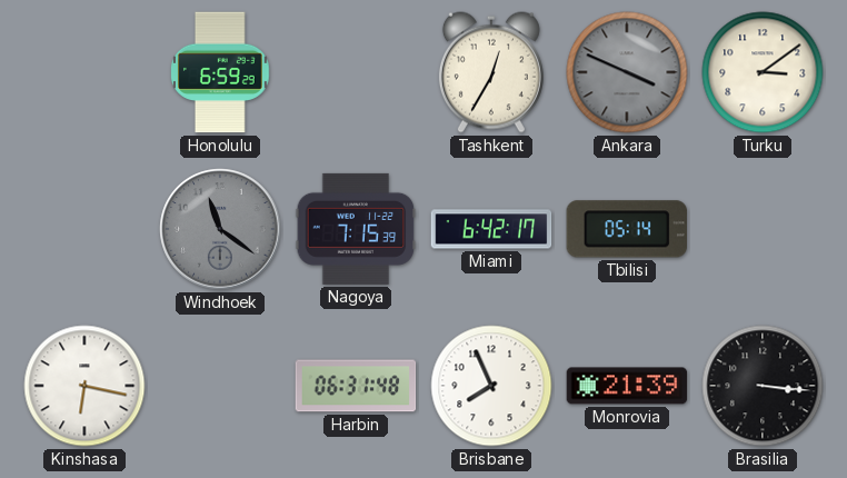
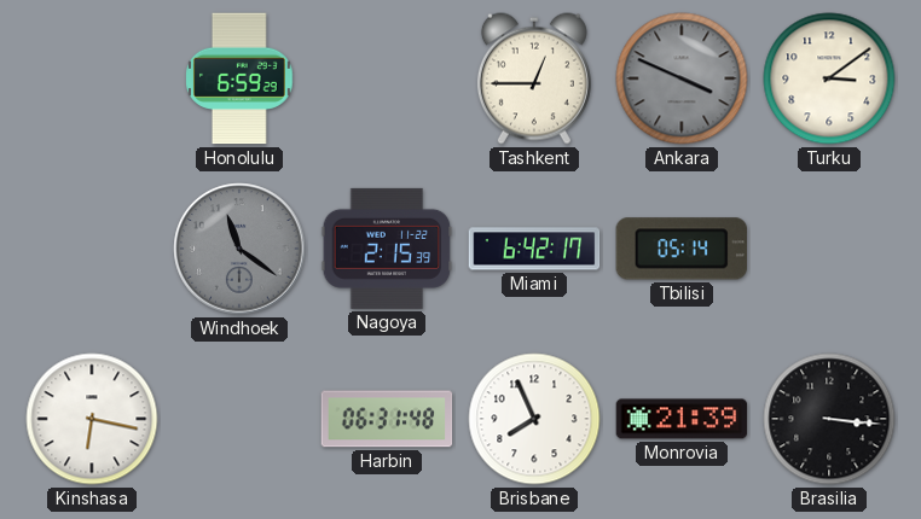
Tashkent: 12:35 -> 12:45 (534, 78)
Nagoya: 7:15 -> 2:15 (387, 249)
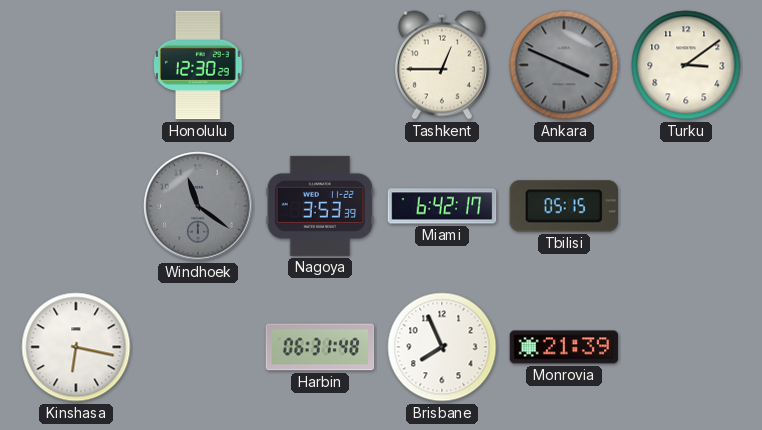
Honolulu: 6:59 -> 12:30 (199, 65)
Nagoya: 2:15 -> 3:53 (320, 206)
Tbilisi: 05:14 -> 05:15 (563, 206)
Brasilia: 3:16 -> none (829, 419)
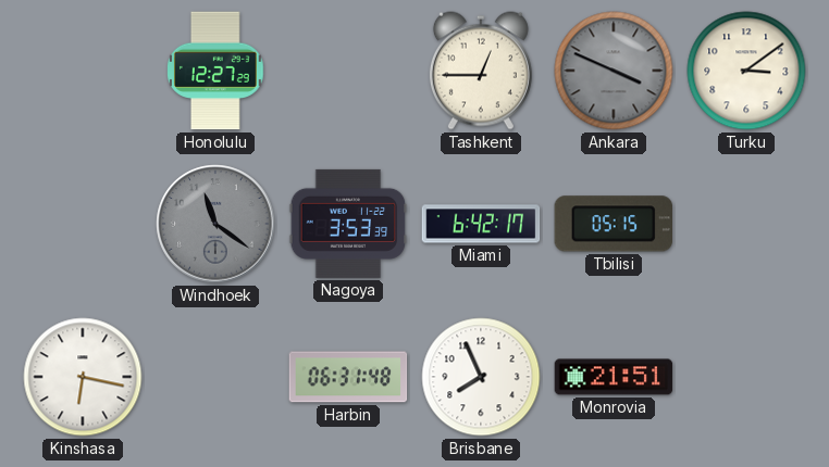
Honolulu: 12:30 -> 12:27 (216, 71)
Monrovia: 21:39 -> 21:51 (614, 377)
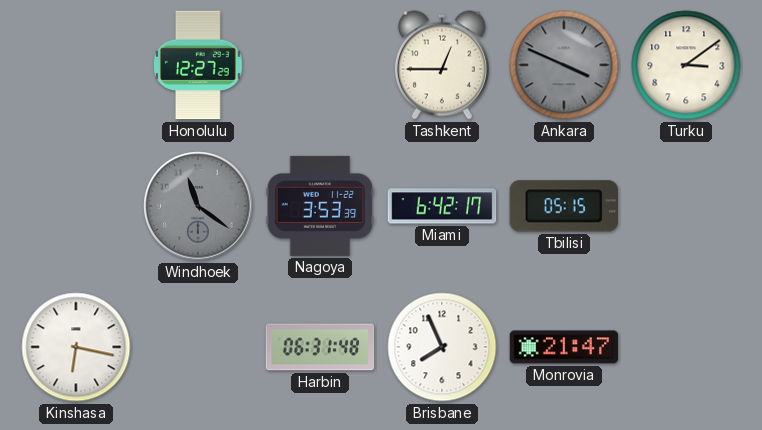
Monrovia: 21:51 -> 21:47 (564, 347)
